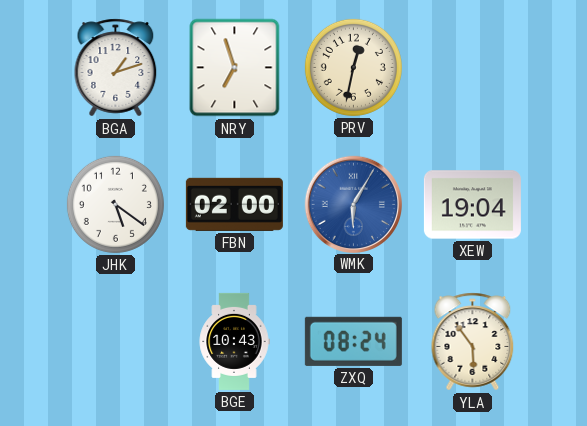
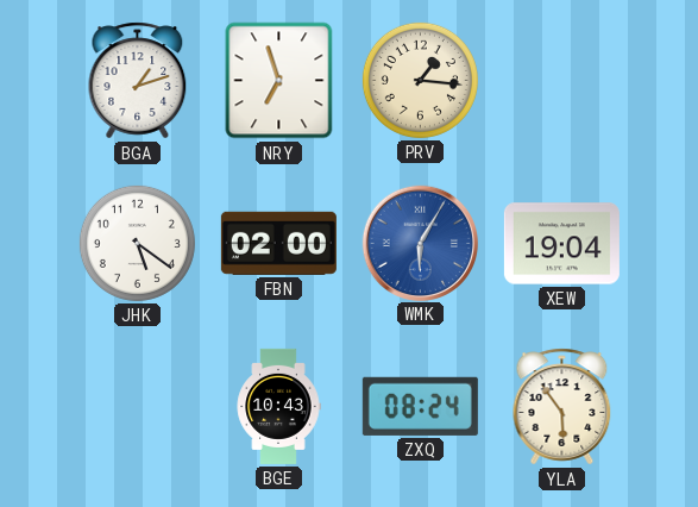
PRV: 12:32 -> 1:16 (420, 80)
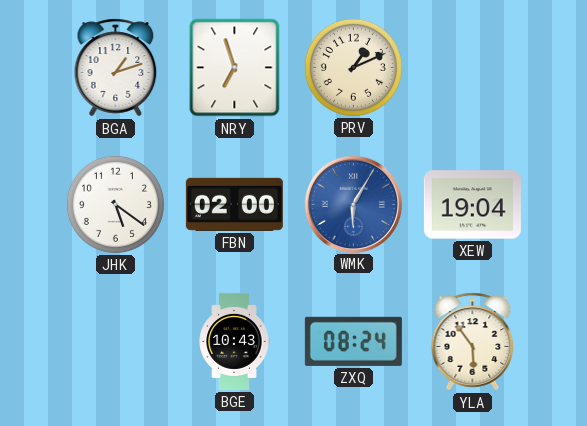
PRV: 1:16 -> 1:11 (353, 67)
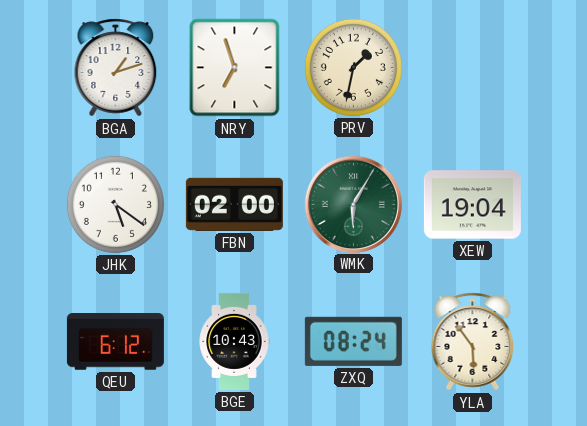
PRV: 1:11 -> 1:32 (353, 67)
WMK dial: blue -> green (353, 204)
QEU: none -> 6:12 (115, 342)
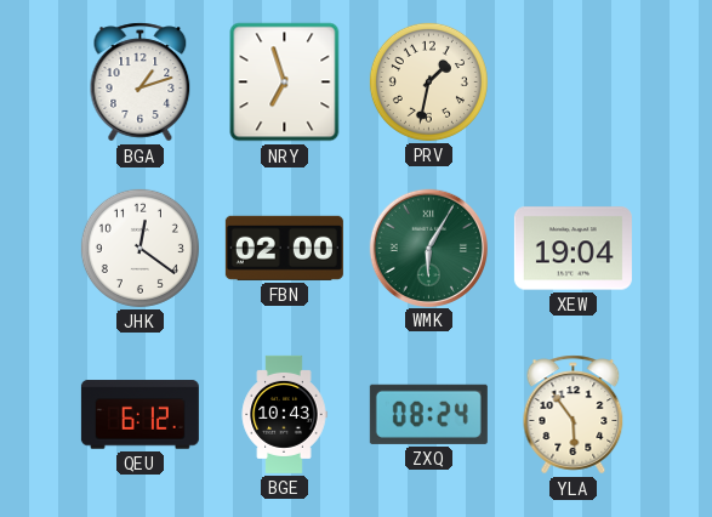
JHK: 5:21 -> 12:21 (139, 248)
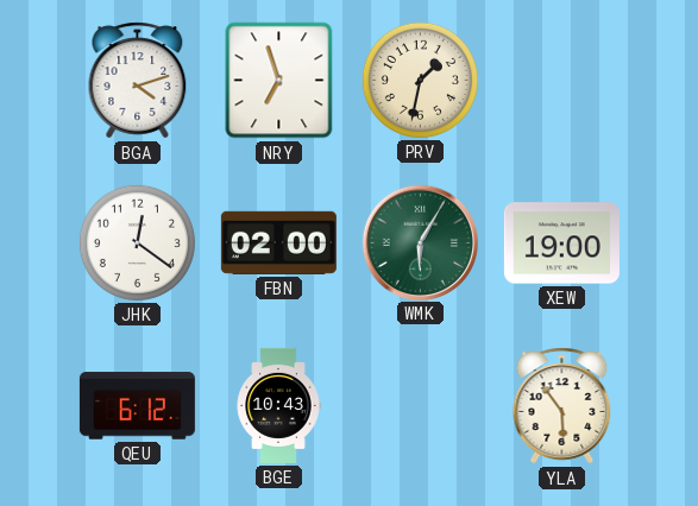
BGA: 1:12 -> 4:12 (138, 81)
XEW: 19:04 -> 19:00 (561, 243)
ZXQ: 08:24 -> none (428, 414)
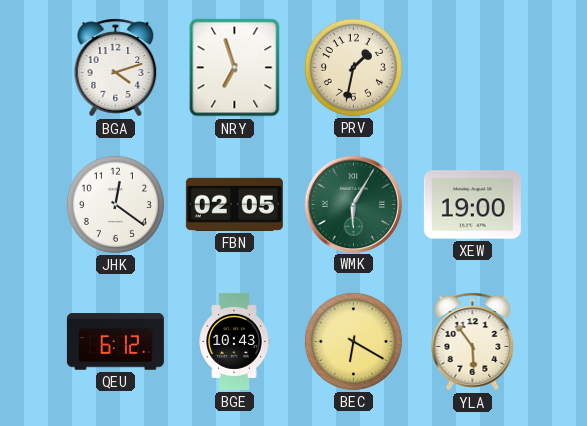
FBN: 02:00 -> 02:05 (234, 204)
BEC: none -> 6:20 (353, 341)
